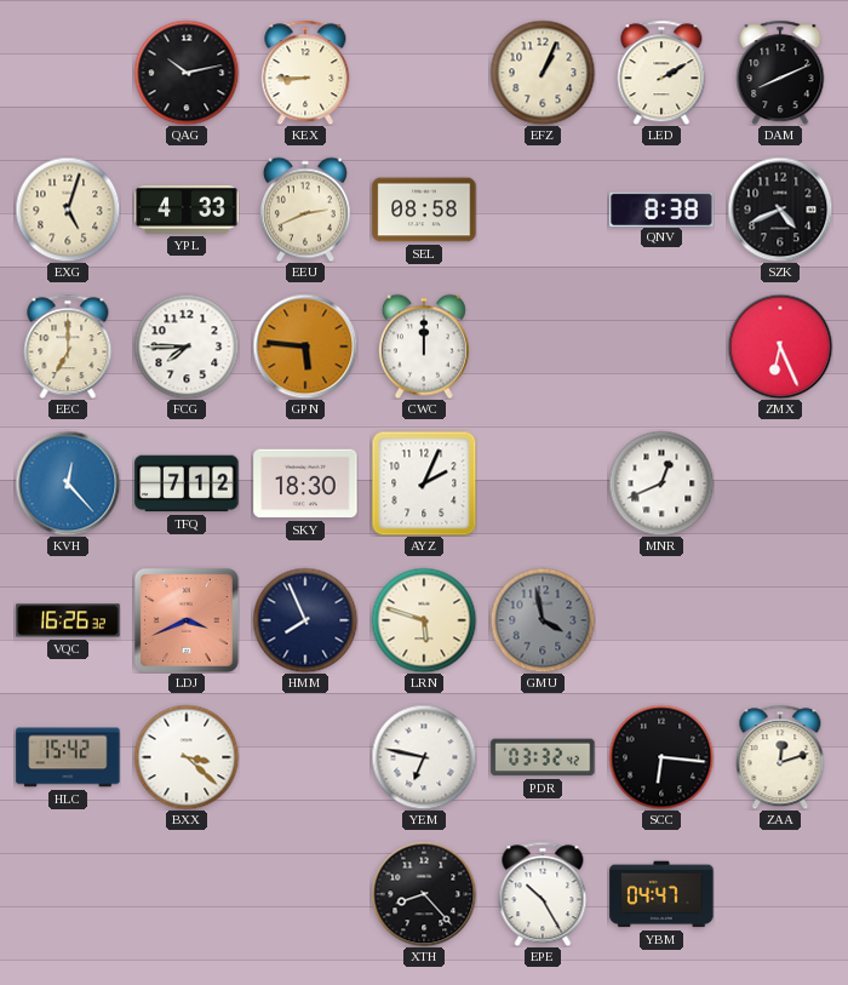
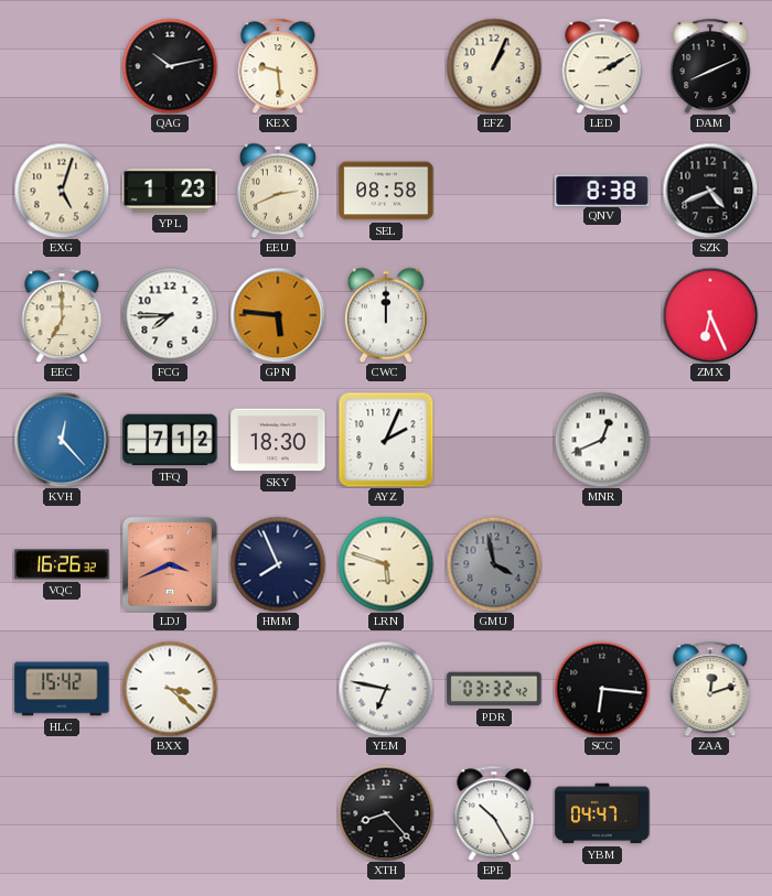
KEX: 8:45 -> 9:29 (278, 66)
YPL: 4:33 -> 1:23 (170, 192)
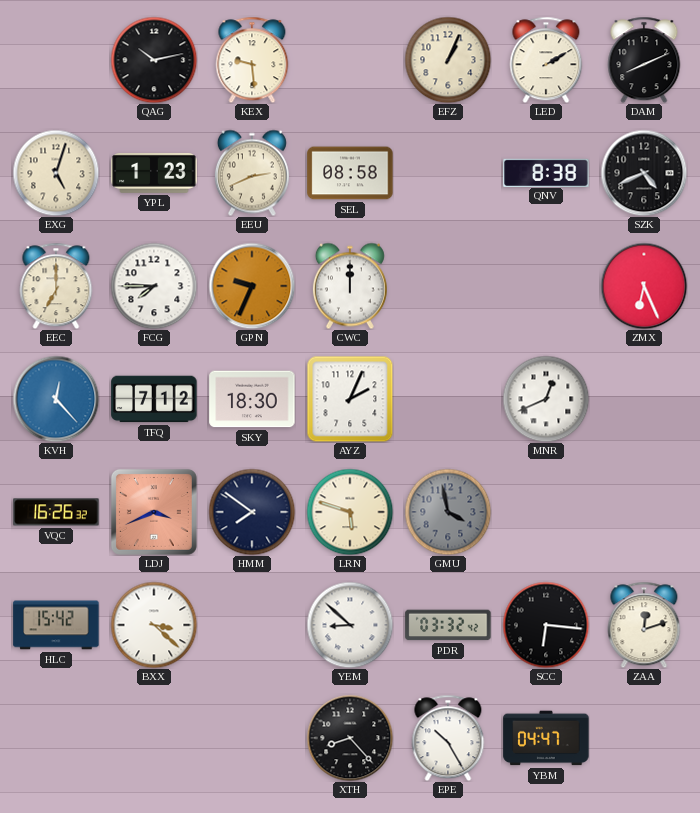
GPN: 5:46 -> 9:34 (252, 286)
HMM: 7:56 -> 7:51 (252, 512)
YEM: 6:47 -> 8:52 (350, 625)
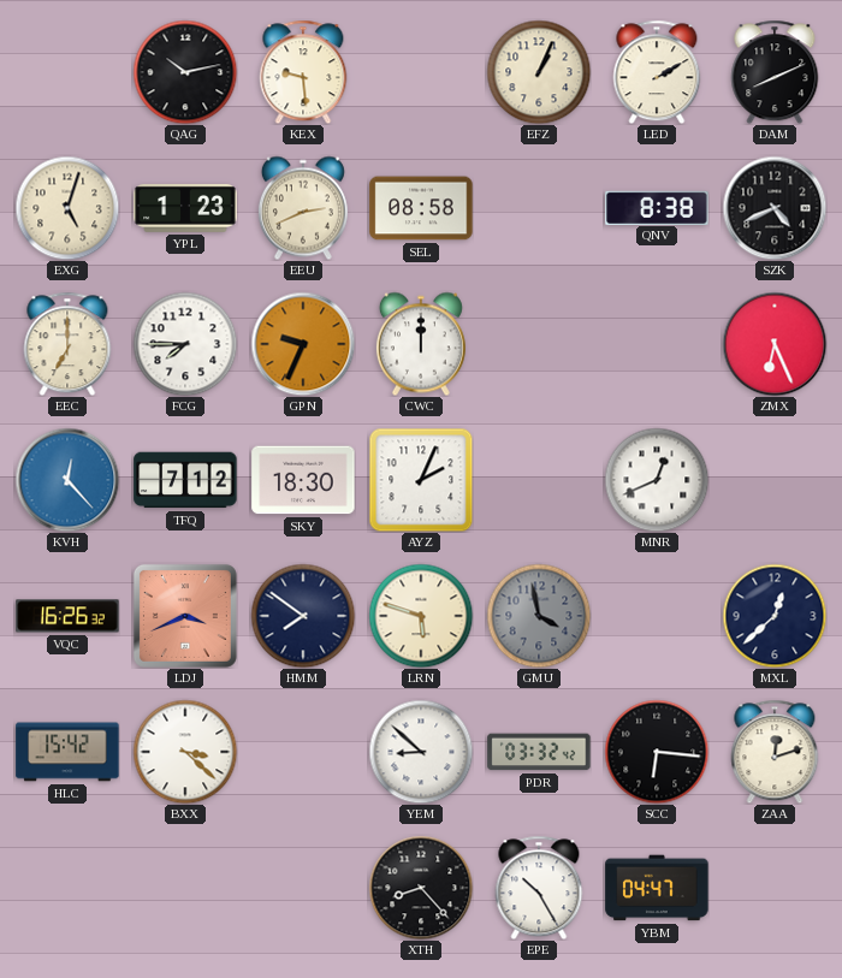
MXL: none -> 12:38 (775, 616)
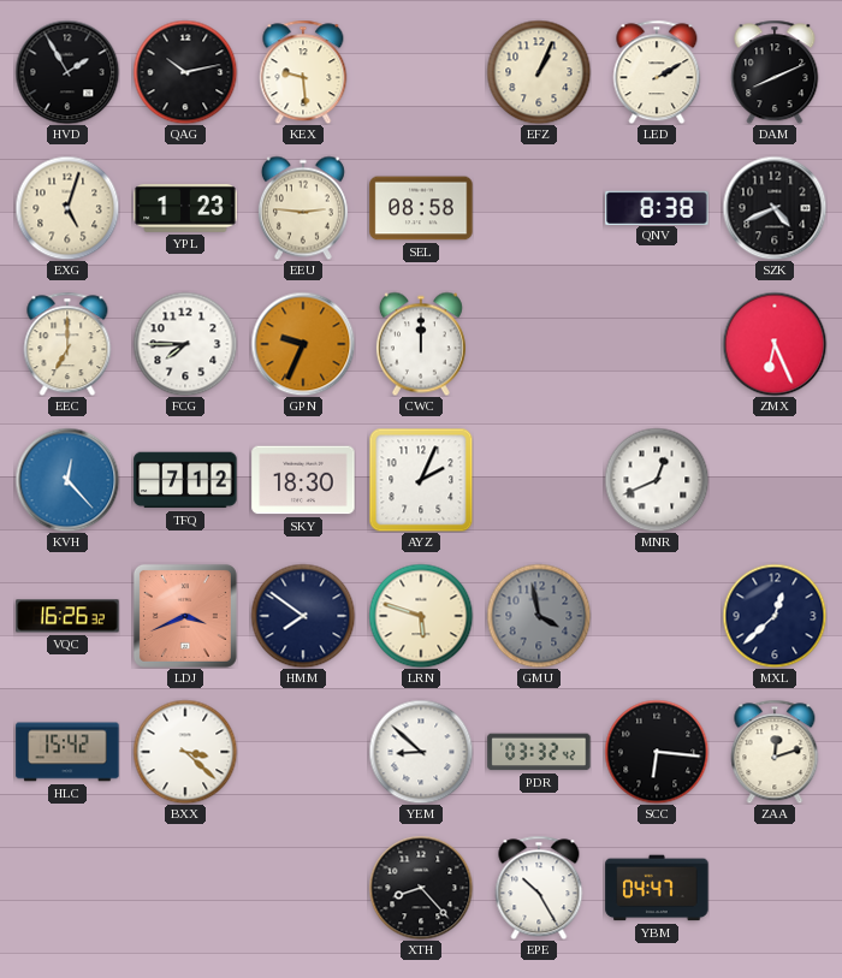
HVD: none -> 1:55 (67, 72)
EEU: 2:41 -> 2:46 (303, 208)
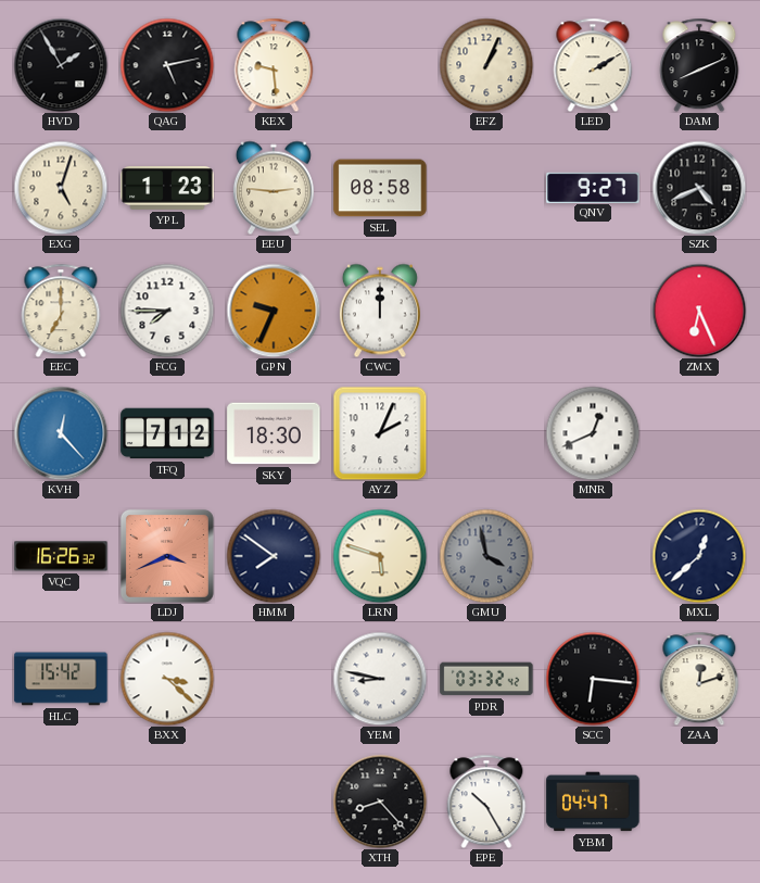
QAG: 10:13 -> 5:13 (167, 65)
QNV: 8:38 -> 9:27 (593, 187)
YEM: 8:52 -> 8:47 (380, 679)
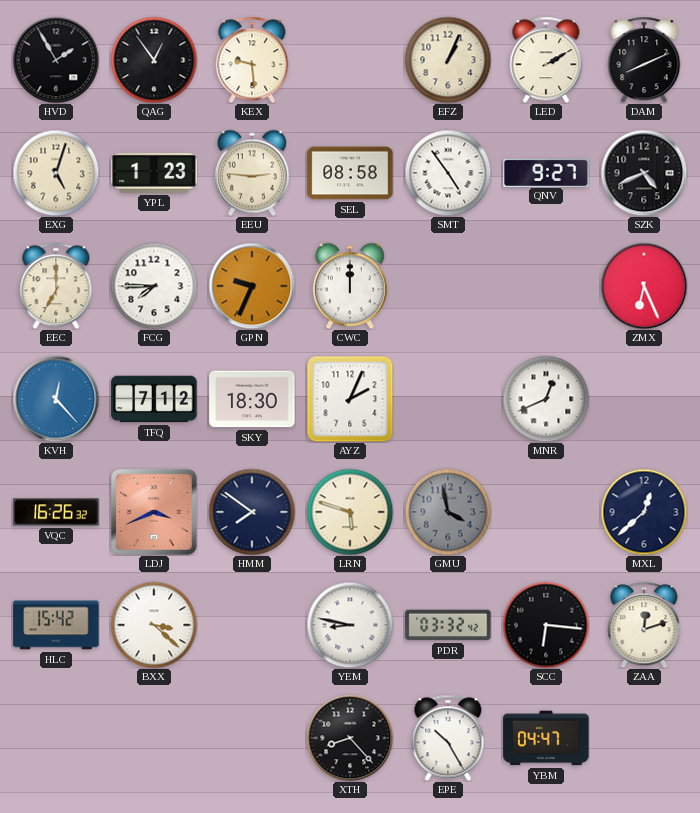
QAG: 5:13 -> 12:54 (154, 60)
SMT: none -> 4:54 (448, 173)
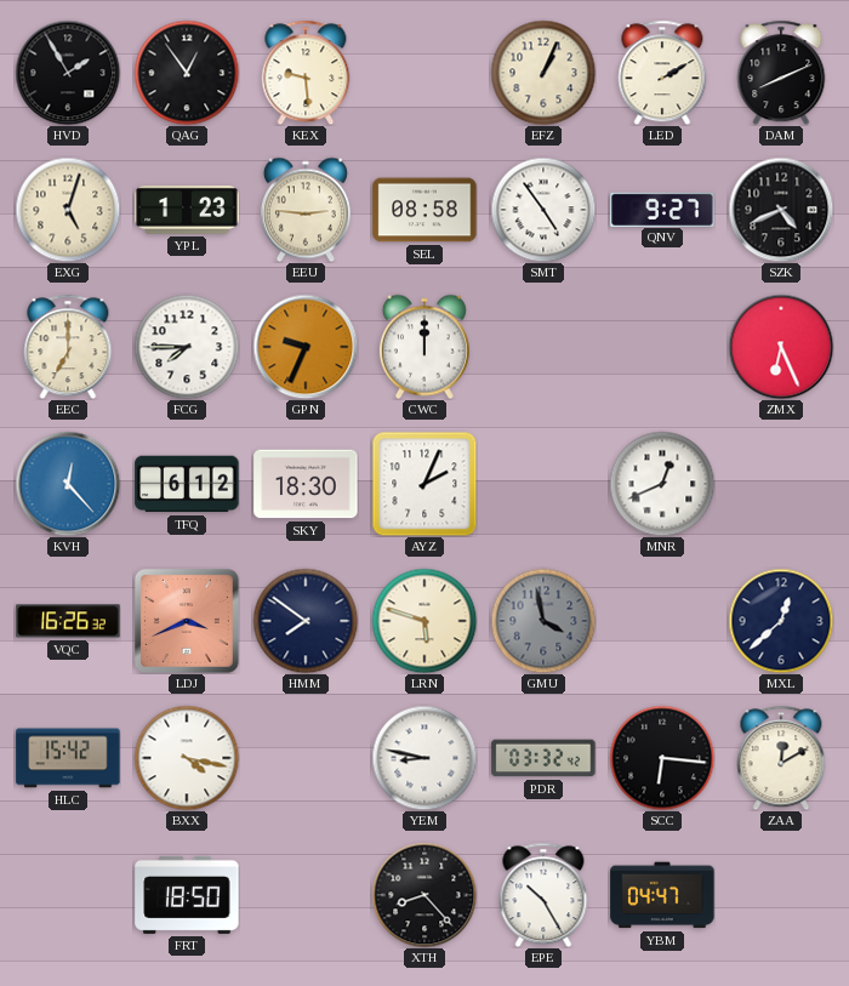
TFQ: 7:12 -> 6:12 (187, 484)
BXX: 3:22 -> 4:17 (187, 758)
ZAA: 12:12 -> 12:10 (781, 758)
FRT: none -> 18:50 (187, 895)
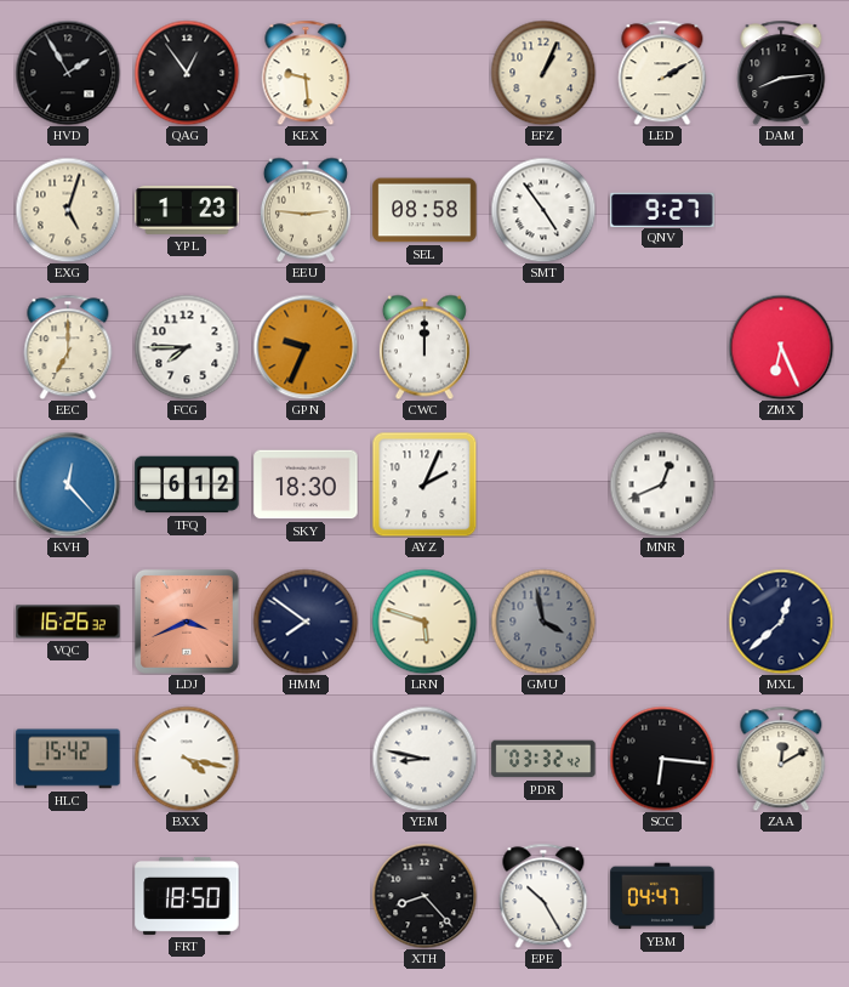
DAM: 8:11 -> 8:14 (781, 73)
SZK: 4:41 -> none (781, 210)
